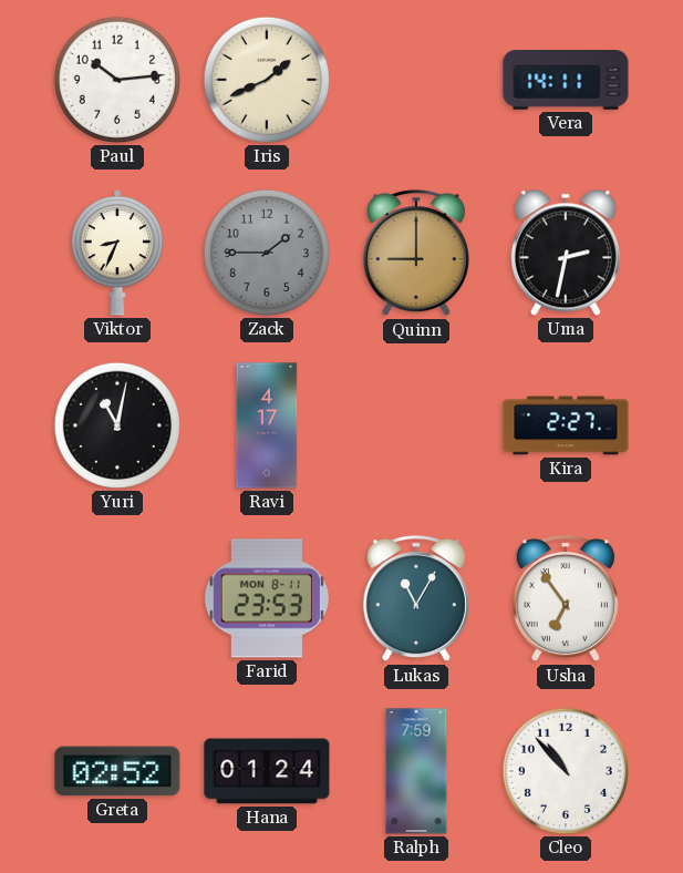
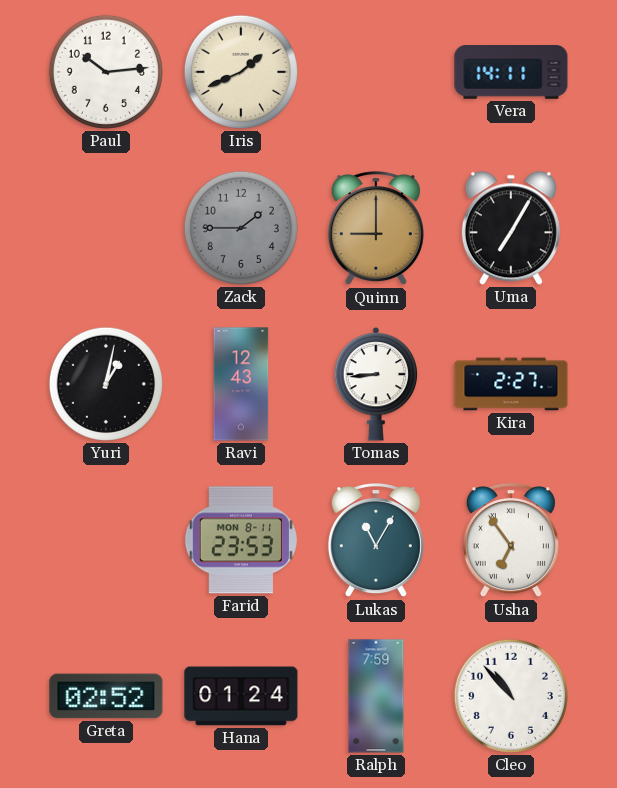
Viktor: 8:34 -> none (117, 254)
Uma: 2:32 -> 7:05 (511, 228)
Yuri: 11:02 -> 1:02 (106, 384)
Ravi: 4:17 -> 12:43 (241, 384)
Tomas: none -> 8:44 (376, 385)
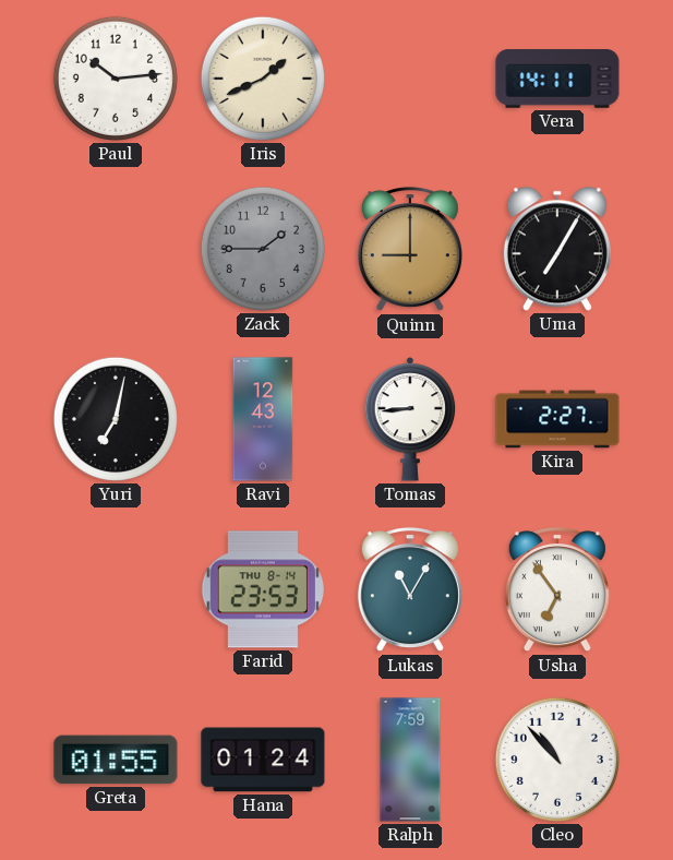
Yuri: 1:02 -> 7:02 (116, 419)
Farid date: MON 8-11 -> THU 8-14 (263, 589)
Greta: 02:52 -> 01:55 (116, 760)
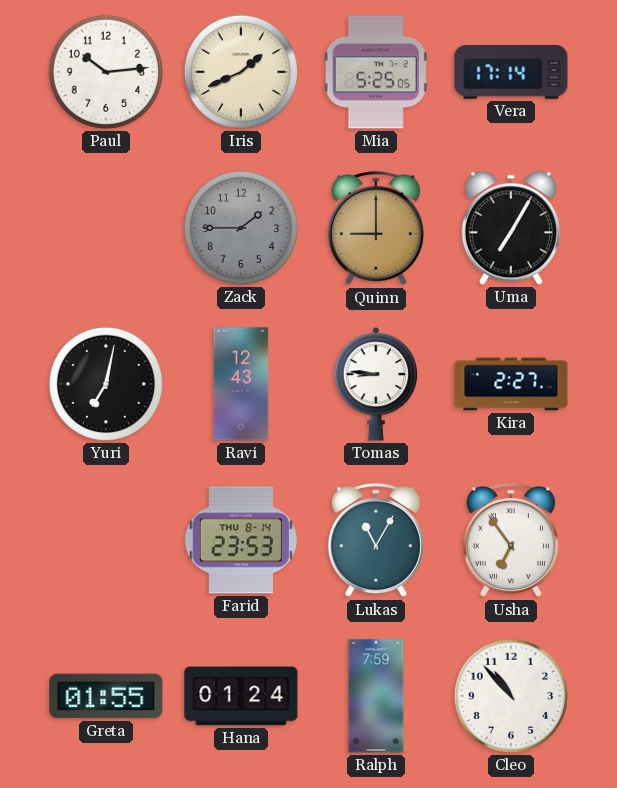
Mia: none -> 5:25 (376, 72)
Vera: 14:11 -> 17:14 (511, 72)
Tomas: 8:44 -> 8:46 (376, 385)
